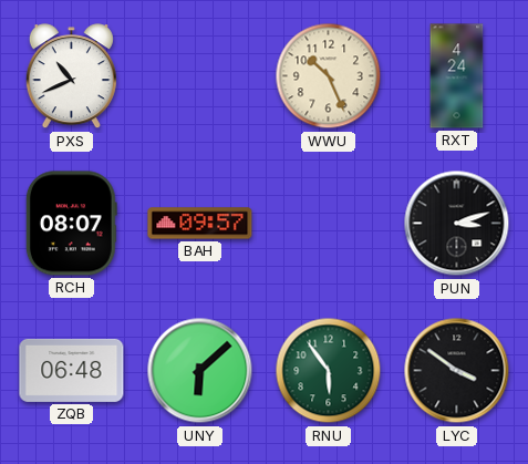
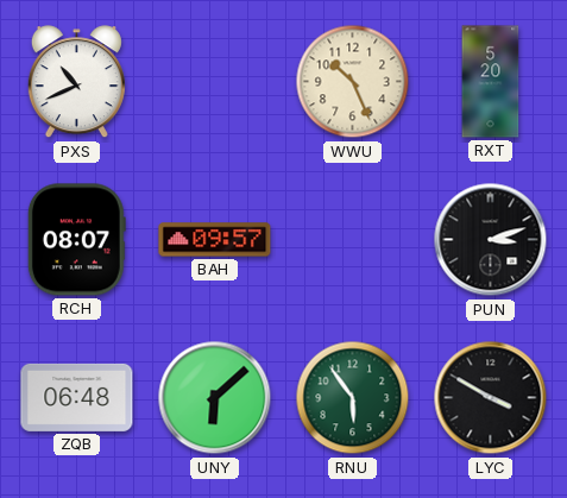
RXT: 4:24 -> 5:20 (491, 82)
LYC: 3:51 -> 3:50 (491, 398)
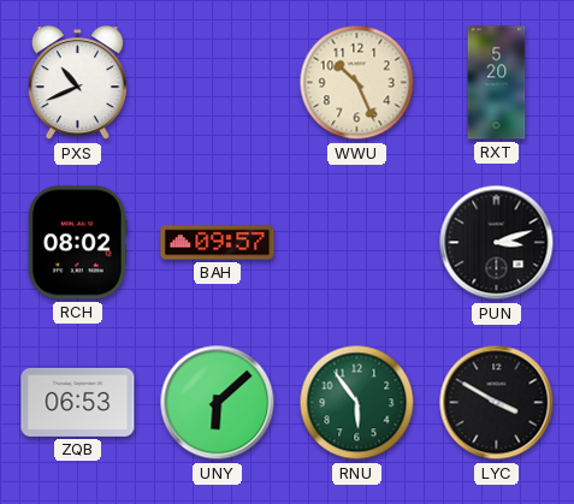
RCH: 08:07 -> 08:02 (77, 243)
ZQB: 06:48 -> 06:53 (78, 402)
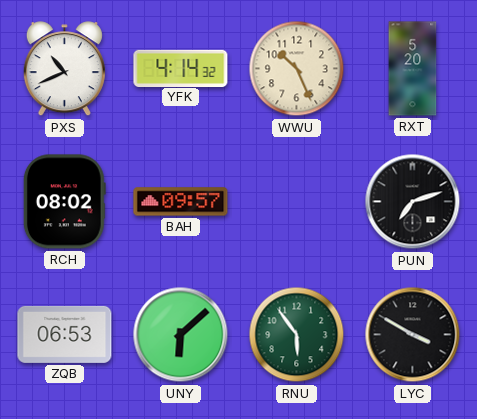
YFK: none -> 4:14 (181, 68)
PUN: 3:12 -> 7:12 (413, 202)
